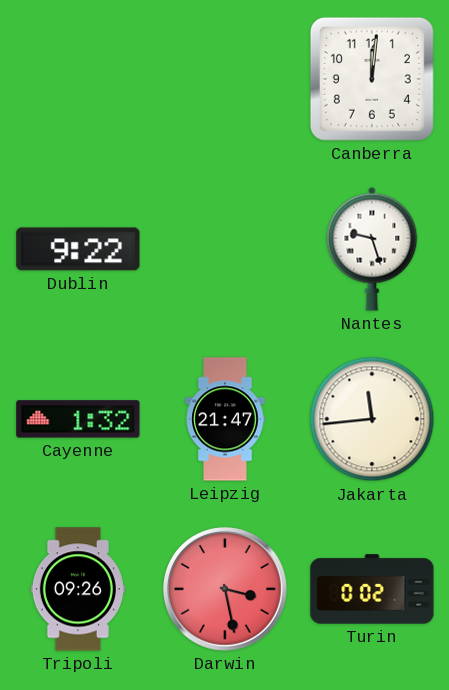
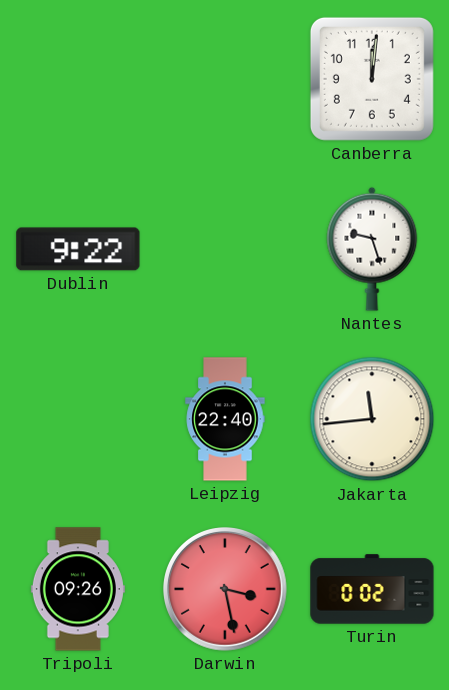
Cayenne: 1:32 -> none (78, 419)
Leipzig: 21:47 -> 22:40 (225, 419)
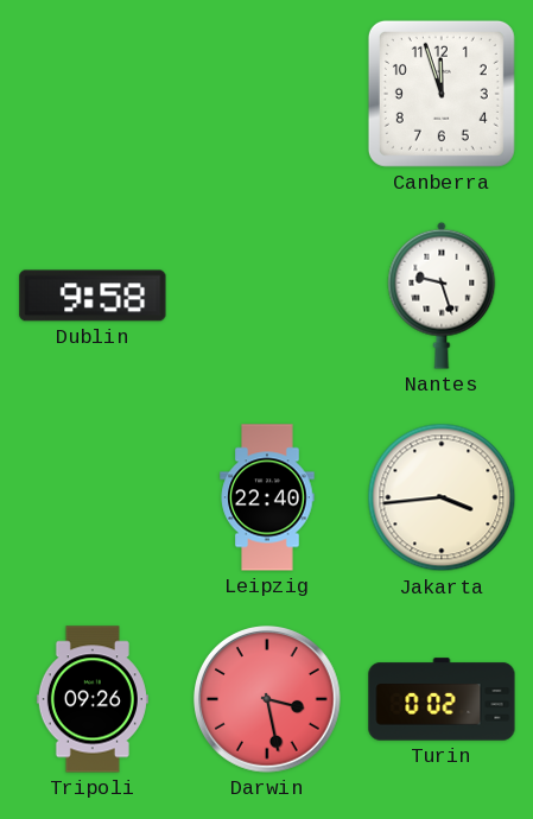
Canberra: 12:01 -> 11:57 (442, 94)
Dublin: 9:22 -> 9:58 (93, 296)
Jakarta: 11:44 -> 3:44 (442, 497)
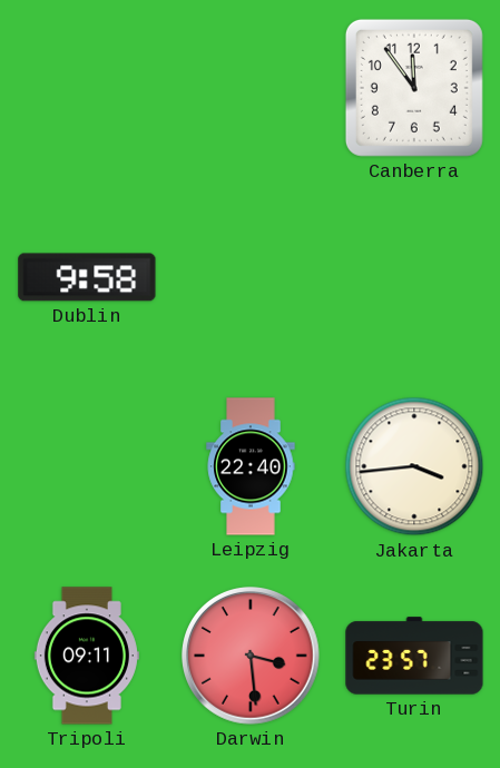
Canberra: 11:57 -> 11:54 (414, 88)
Nantes: 9:27 -> none (442, 296)
Tripoli: 09:26 -> 09:11 (87, 656)
Darwin: 3:28 -> 3:29 (252, 657)
Turin: 0:02 -> 23:57 (414, 656)
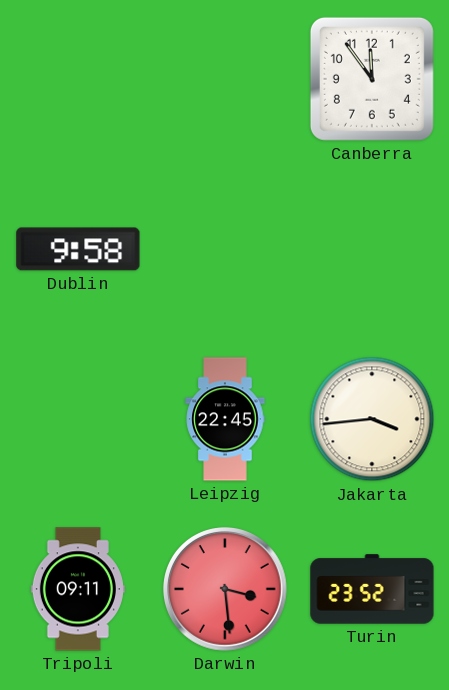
Leipzig: 22:40 -> 22:45 (225, 419)
Turin: 23:57 -> 23:52 (372, 589)
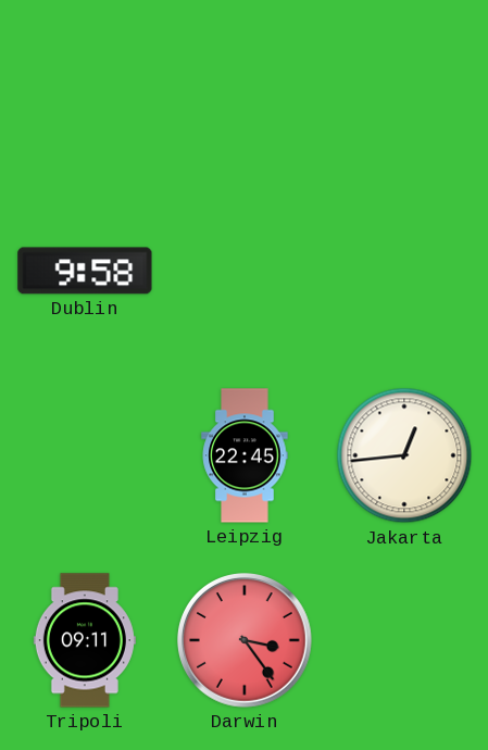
Canberra: 11:54 -> none (372, 79)
Jakarta: 3:44 -> 12:44 (404, 455)
Darwin: 3:29 -> 3:24 (246, 641)
Turin: 23:52 -> none (372, 589)
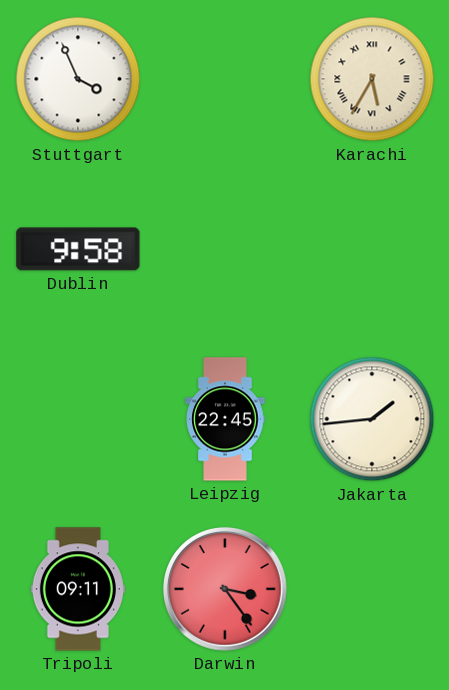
Stuttgart: none -> 3:56 (78, 79)
Karachi: none -> 5:35 (372, 79)
Jakarta: 12:44 -> 1:44 (372, 419)
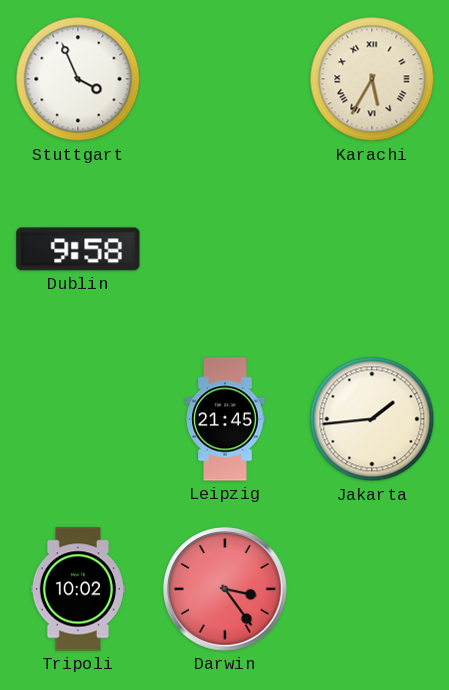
Leipzig: 22:45 -> 21:45 (225, 419)
Tripoli: 09:11 -> 10:02 (78, 589)
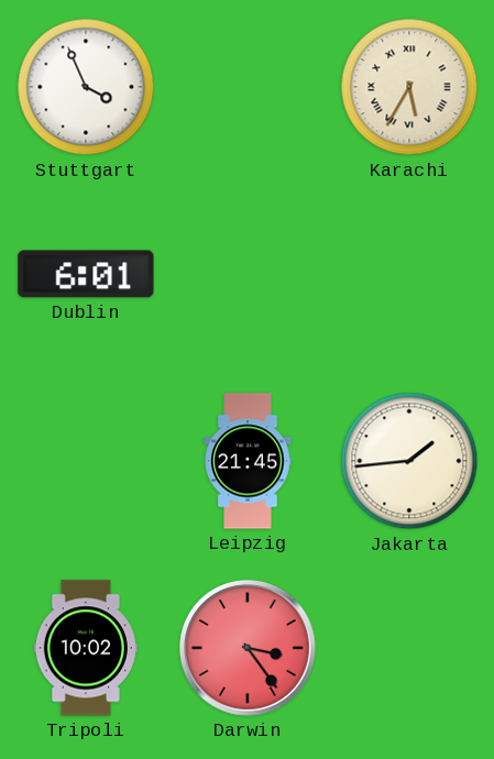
Dublin: 9:58 -> 6:01 (86, 274)
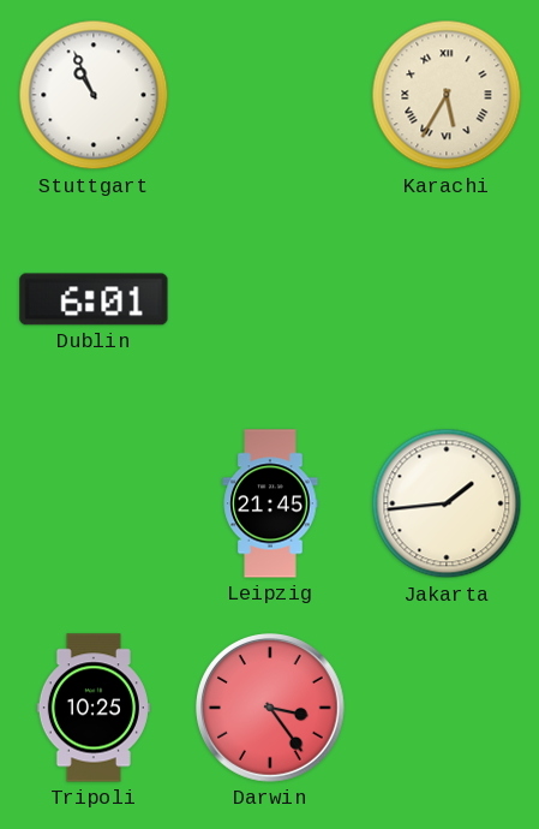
Stuttgart: 3:56 -> 10:56 (94, 95)
Tripoli: 10:02 -> 10:25 (94, 708)
